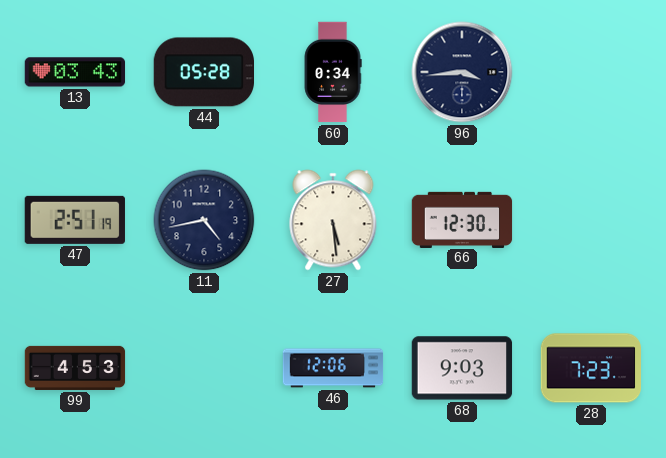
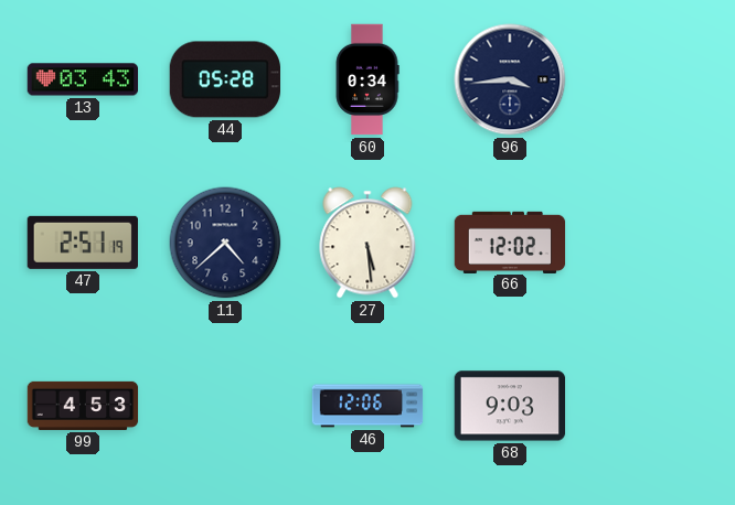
11: 4:43 -> 4:38 (225, 243)
66: 12:30 -> 12:02 (510, 241)
28: 7:23 -> none (591, 368)
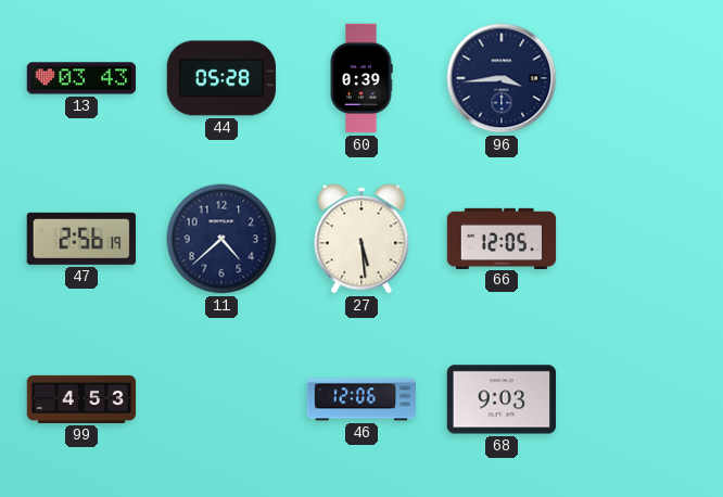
60: 0:34 -> 0:39 (361, 78)
47: 2:51 -> 2:56 (81, 239)
66: 12:02 -> 12:05 (502, 238)
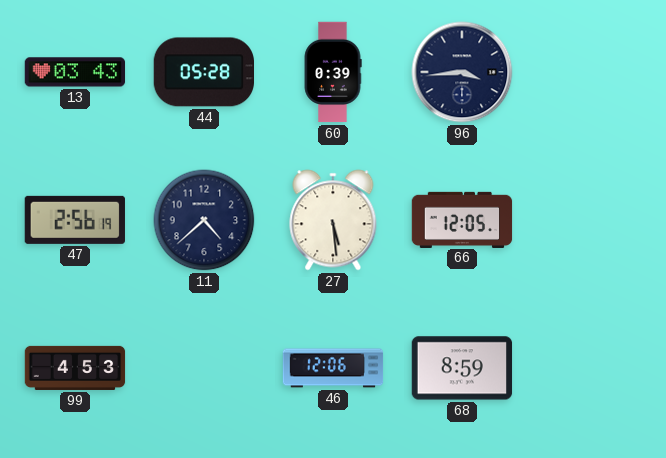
68: 9:03 -> 8:59 (462, 368)
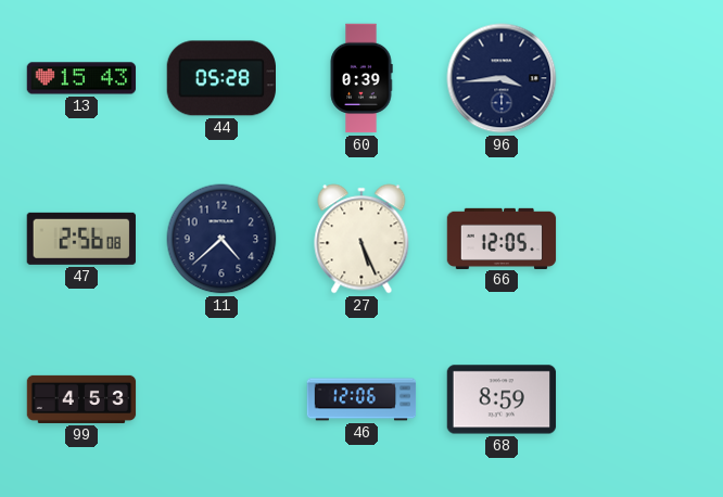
13: 03:43 -> 15:43 (81, 78)
47: 2:56:19 -> 2:56:08 (81, 239)
27: 5:29 -> 5:26 (361, 239)
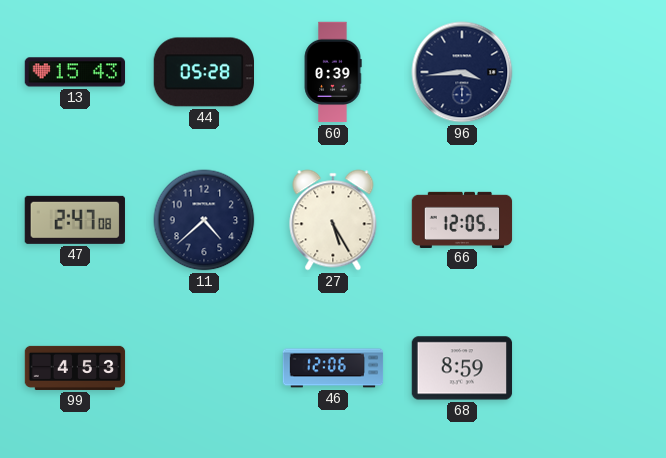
47: 2:56 -> 2:47 (75, 220)
27: 5:26 -> 5:25 (333, 220)
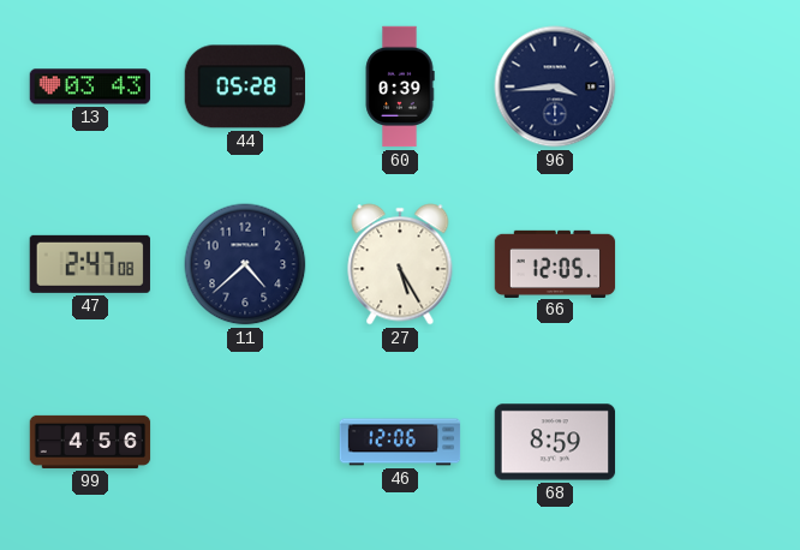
13: 15:43 -> 03:43 (90, 86)
99: 4:53 -> 4:56 (90, 442)
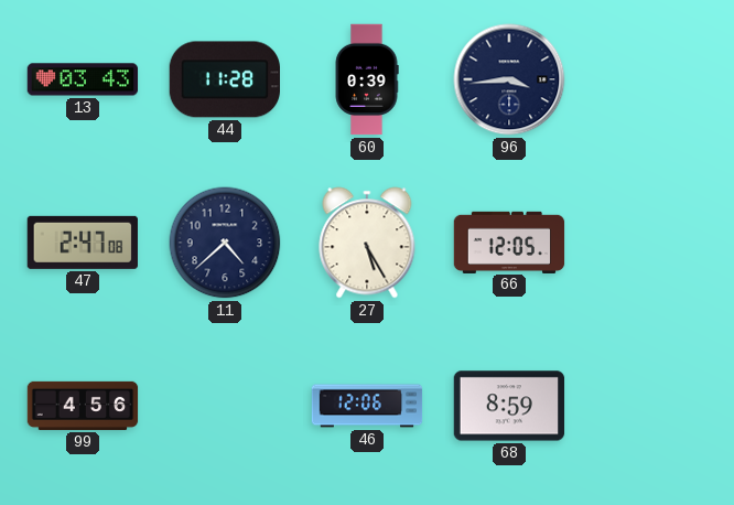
44: 05:28 -> 11:28 (224, 79)
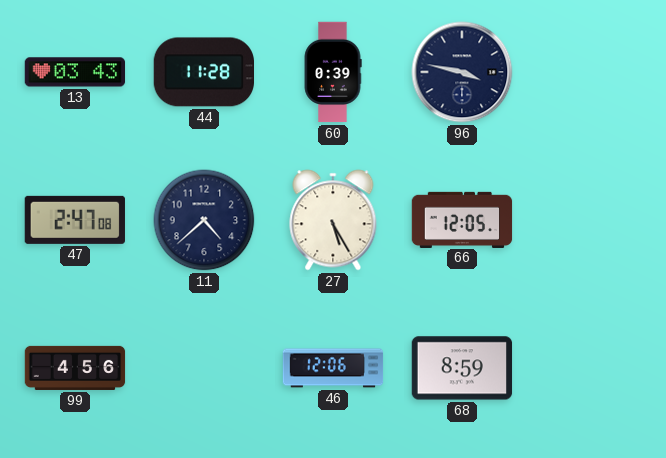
96: 3:44 -> 3:47 (462, 72)
